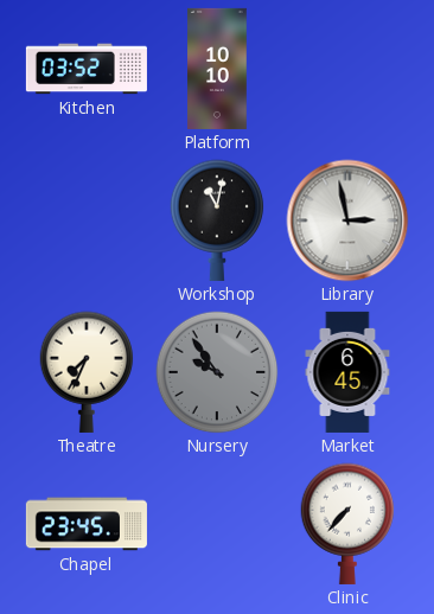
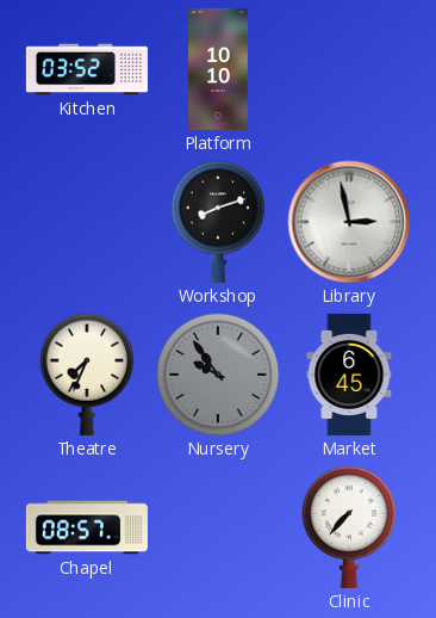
Workshop: 11:02 -> 8:12 (218, 222)
Chapel: 23:45 -> 08:57 (87, 527)
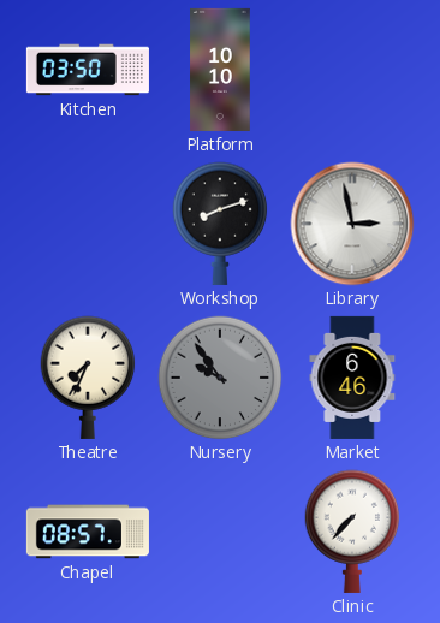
Kitchen: 03:52 -> 03:50 (88, 70)
Market: 6:45 -> 6:46 (352, 378)
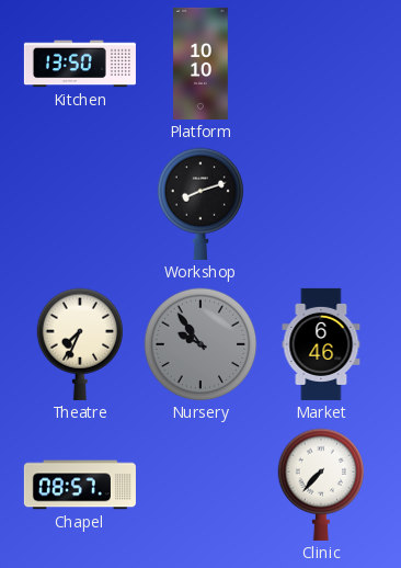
Kitchen: 03:50 -> 13:50 (80, 64)
Library: 2:58 -> none (352, 224)
